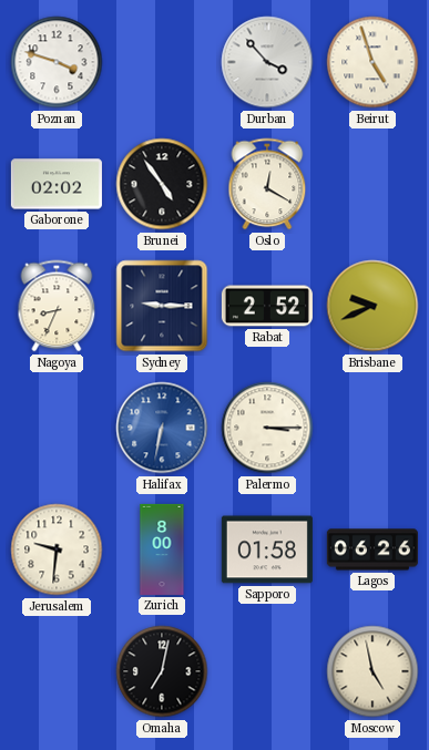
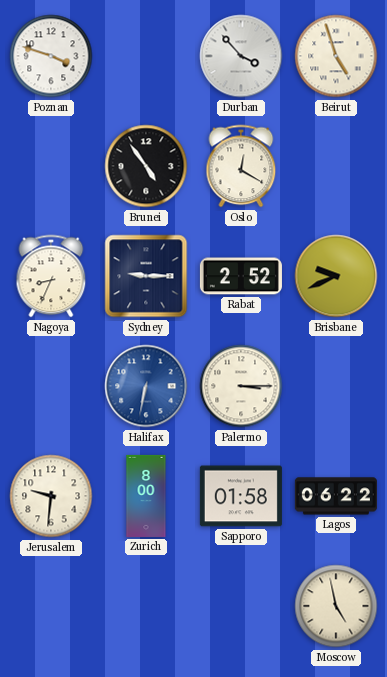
Gaborone: 02:02 -> none (57, 184)
Lagos: 06:26 -> 06:22 (336, 496)
Omaha: 7:02 -> none (162, 671)
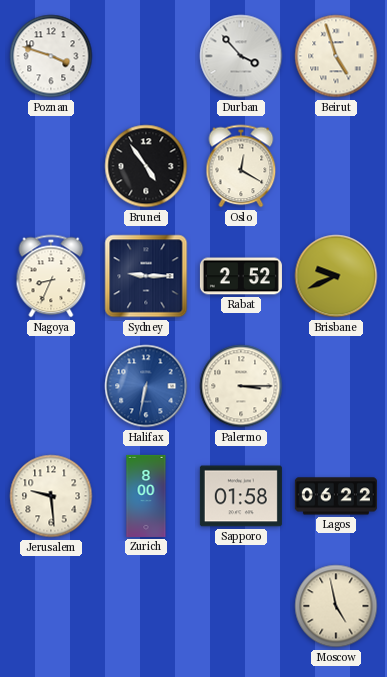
Jerusalem: 9:31 -> 9:29 (51, 496)
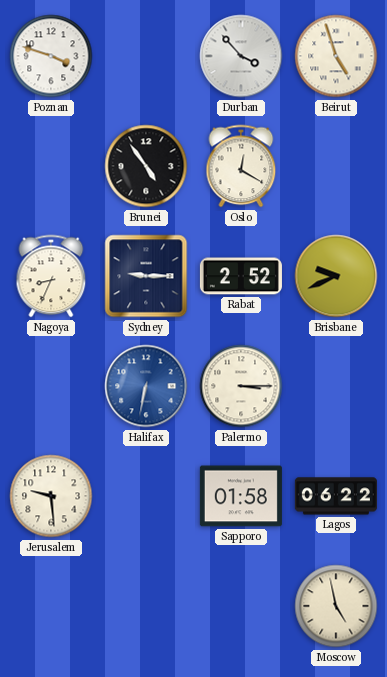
Zurich: 8:00 -> none (146, 496)
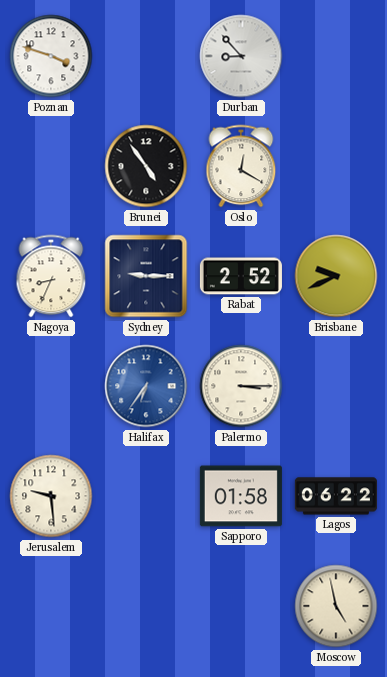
Durban: 3:53 -> 8:53 (241, 56)
Beirut: 4:57 -> none (336, 56)
Halifax: 6:32 -> 6:36 (146, 386)
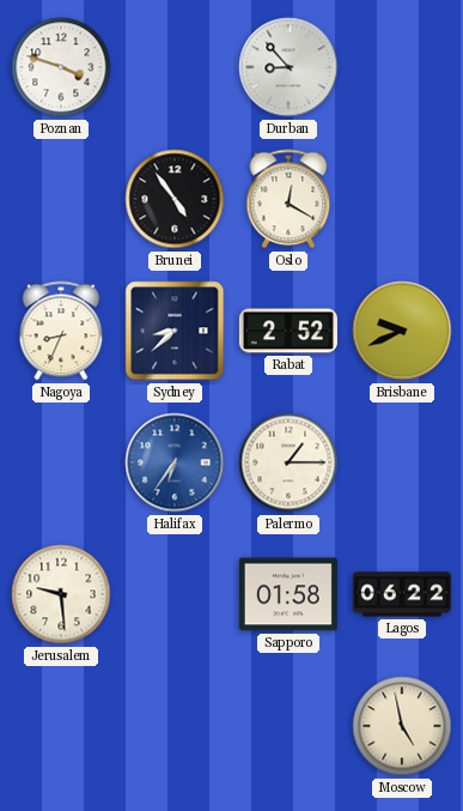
Sydney: 9:15 -> 8:38 (175, 331)
Palermo: 3:15 -> 1:15 (288, 462)
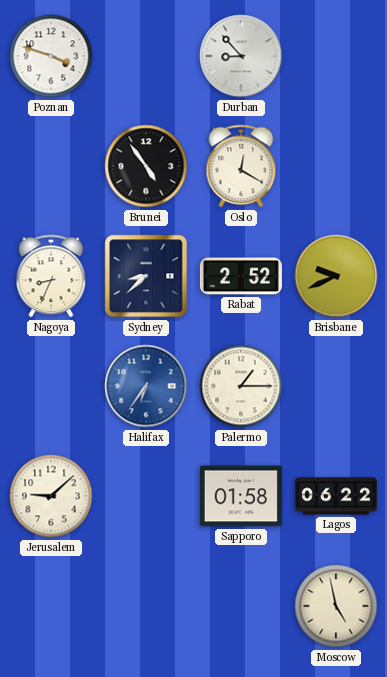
Jerusalem: 9:29 -> 9:08 (51, 496)
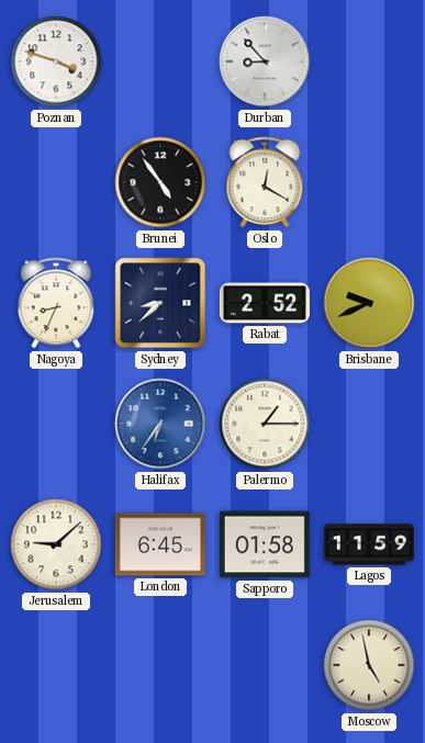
London: none -> 6:45 (160, 544)
Lagos: 06:22 -> 11:59 (369, 544)
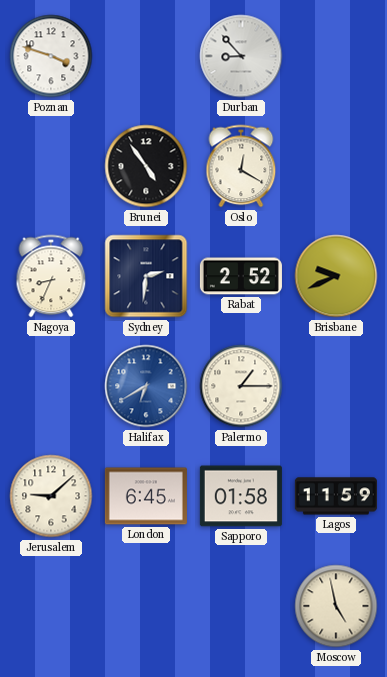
Sydney: 8:38 -> 2:31 (146, 276)
Halifax: 6:36 -> 6:40 (146, 386)
